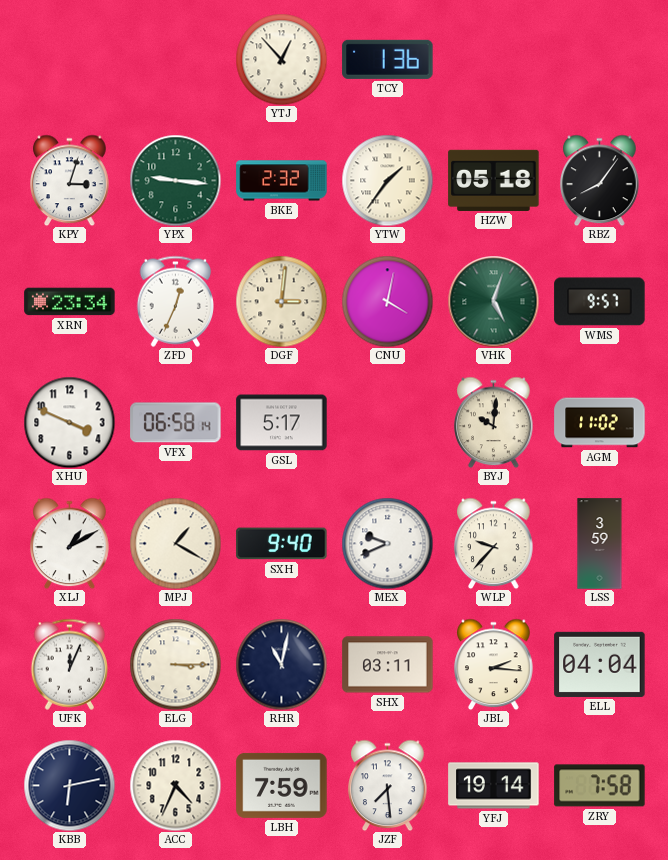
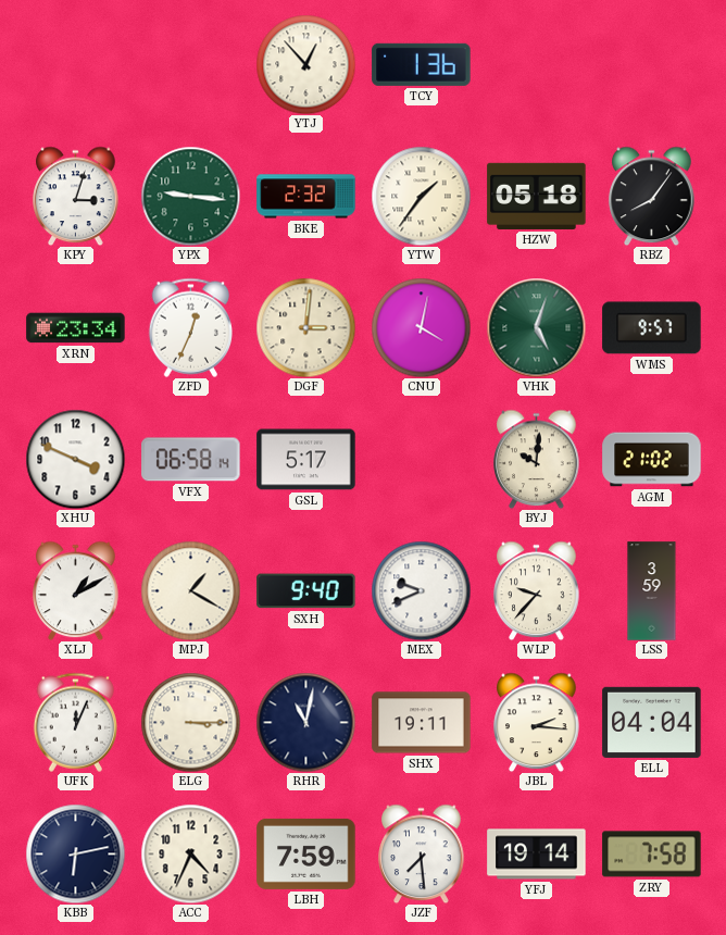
AGM: 11:02 -> 21:02 (652, 460)
SHX: 03:11 -> 19:11 (422, 723)
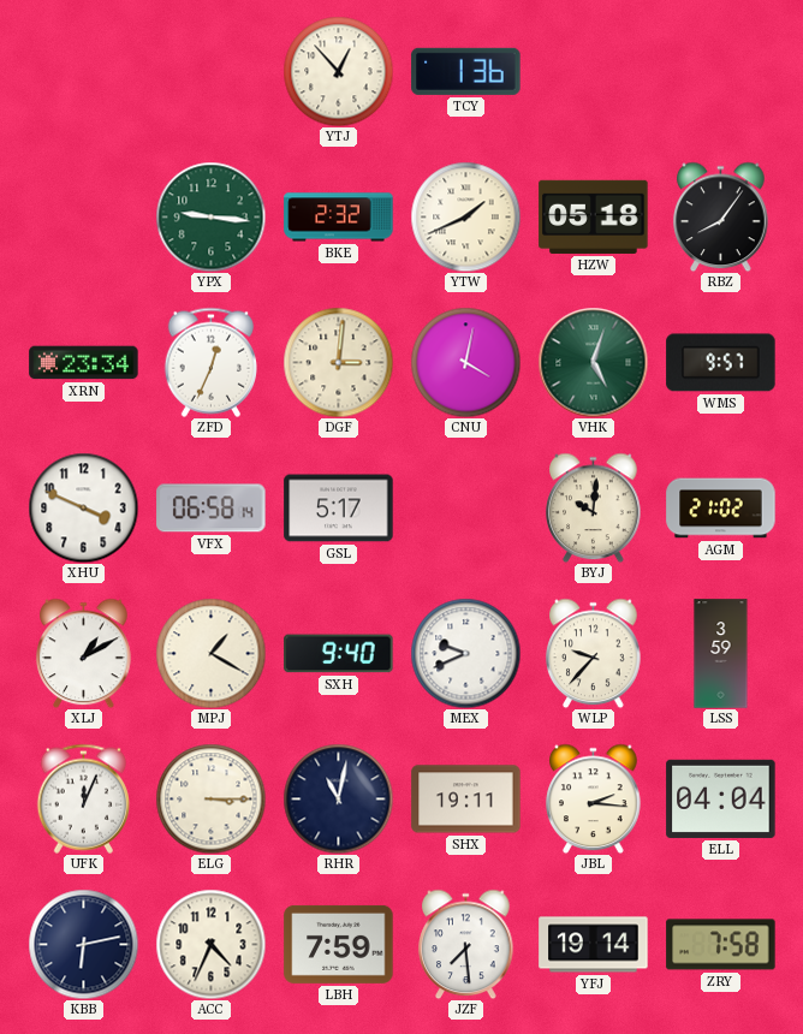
KPY: 3:03 -> none (76, 196)
YTW: 1:36 -> 1:41 (465, 216)
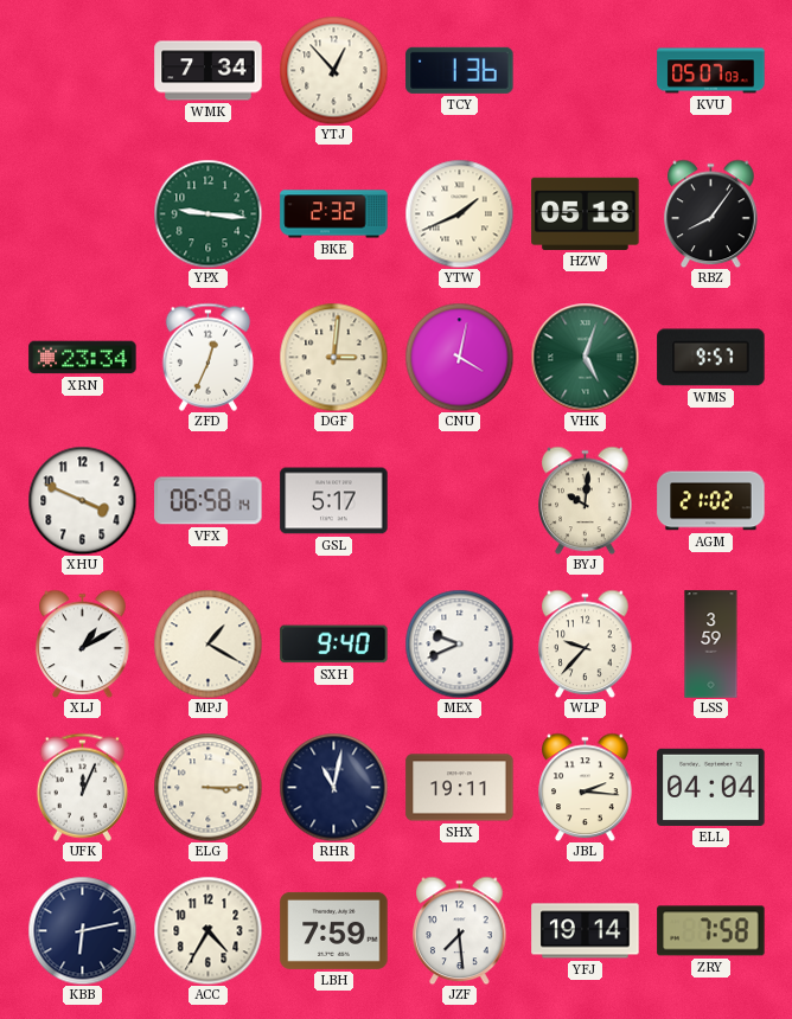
WMK: none -> 7:34 (209, 71)
KVU: none -> 05:07 (711, 71)
ACC: 4:34 -> 4:35 (207, 930)
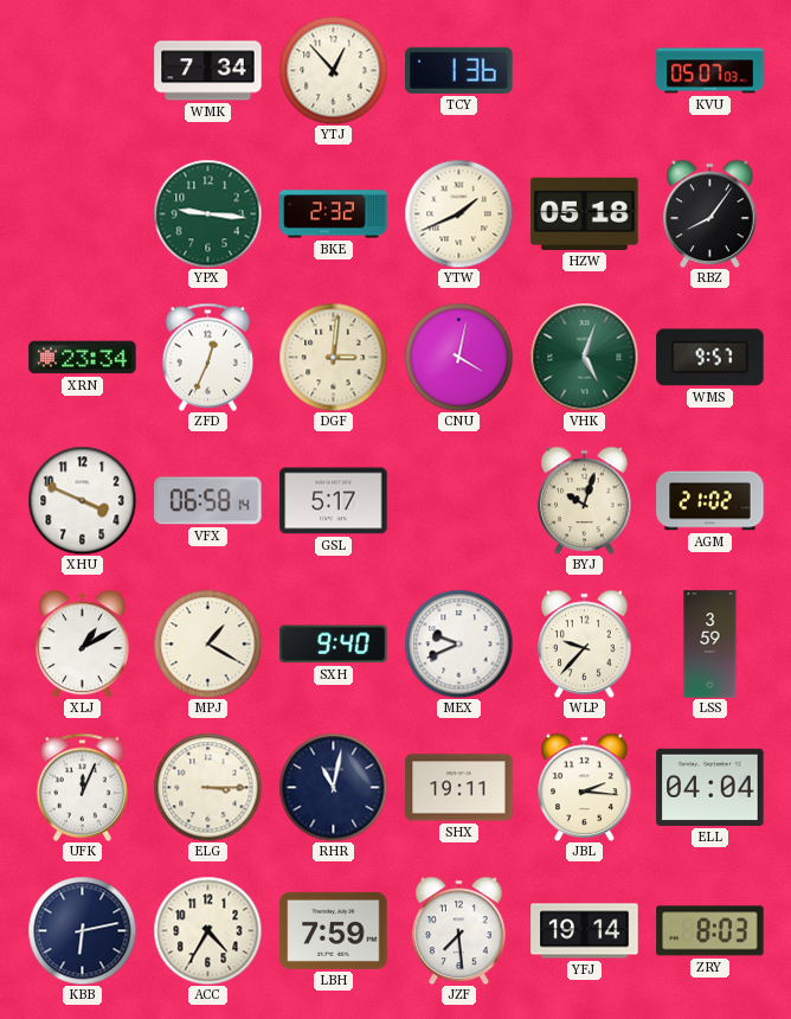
BYJ: 10:01 -> 10:03 (585, 500)
ZRY: 7:58 -> 8:03 (710, 931)
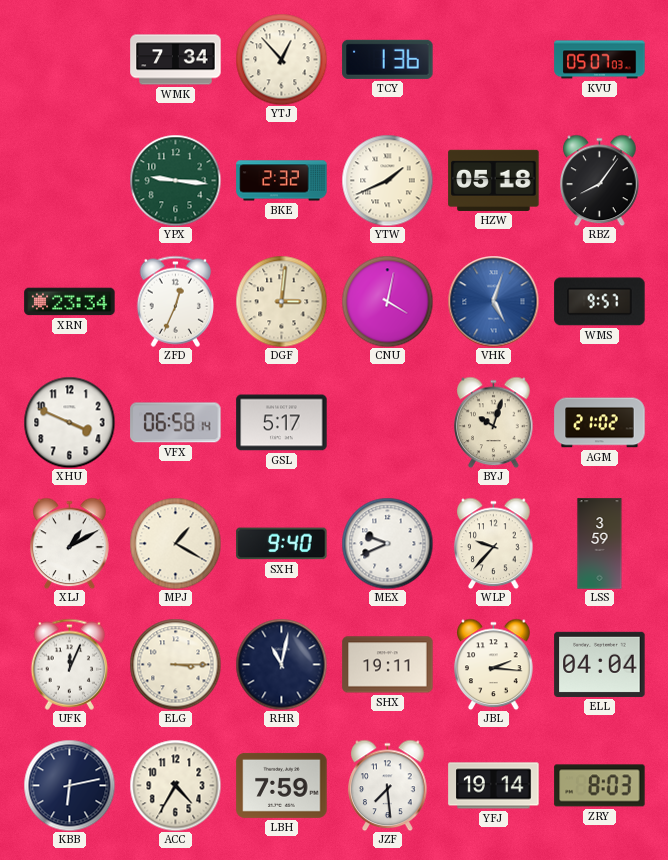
VHK dial: green -> blue (493, 301)
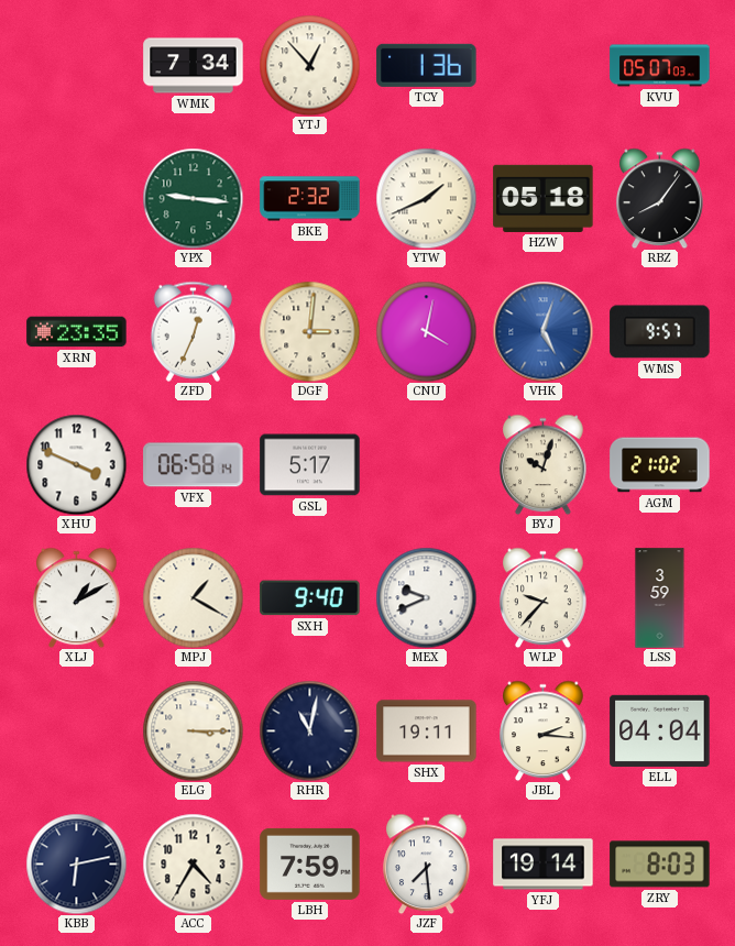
XRN: 23:34 -> 23:35 (77, 332)
UFK: 12:04 -> none (69, 664)
